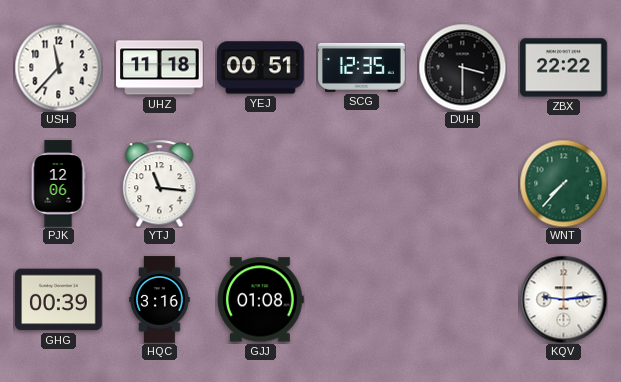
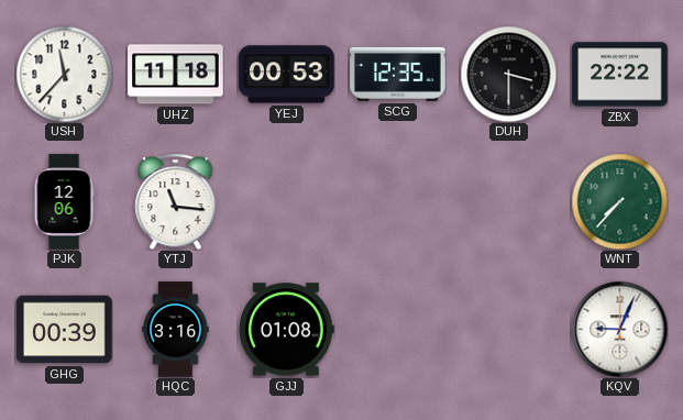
YEJ: 00:51 -> 00:53 (287, 75)
KQV: 9:14 -> 9:04 (619, 329)
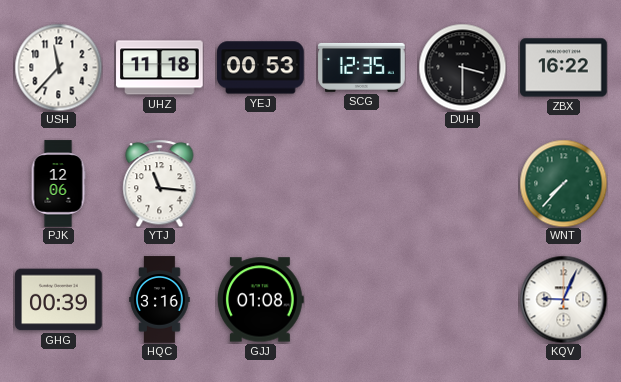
ZBX: 22:22 -> 16:22 (564, 68)
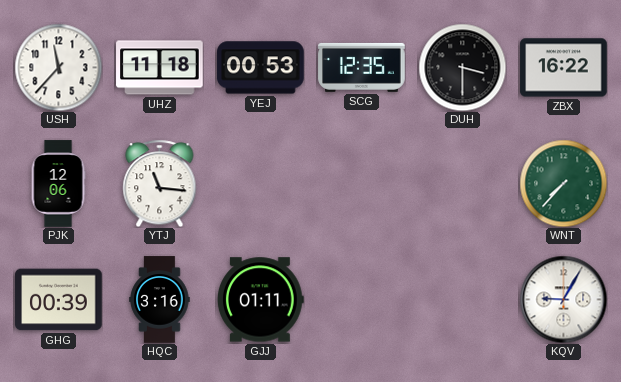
GJJ: 01:08 -> 01:11 (261, 300)
KQV: 9:04 -> 9:05 (563, 299)
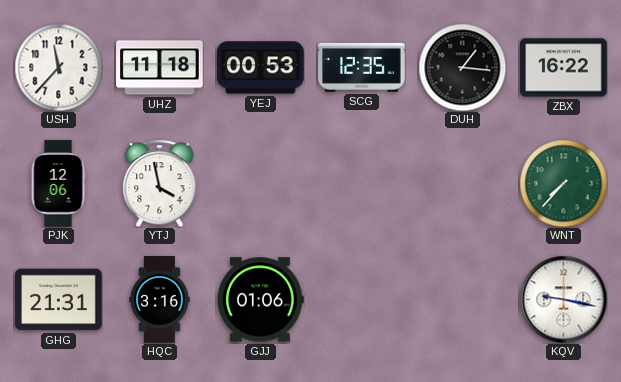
DUH: 3:30 -> 1:16 (462, 67)
YTJ: 11:16 -> 3:58 (160, 183)
GHG: 00:39 -> 21:31 (59, 300)
GJJ: 01:11 -> 01:06 (261, 300)
KQV: 9:05 -> 9:17 (563, 299)
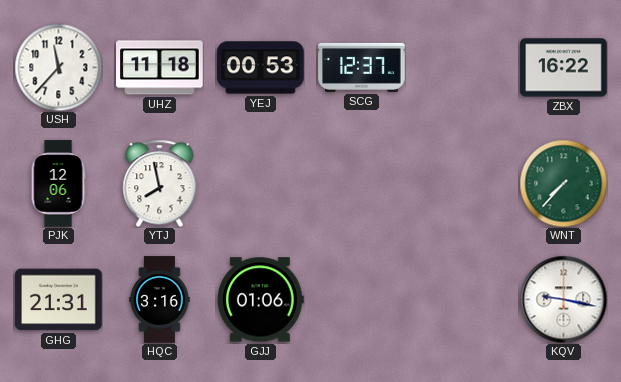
SCG: 12:35 -> 12:37 (362, 67)
DUH: 1:16 -> none (462, 67)
YTJ: 3:58 -> 7:58 (160, 183)
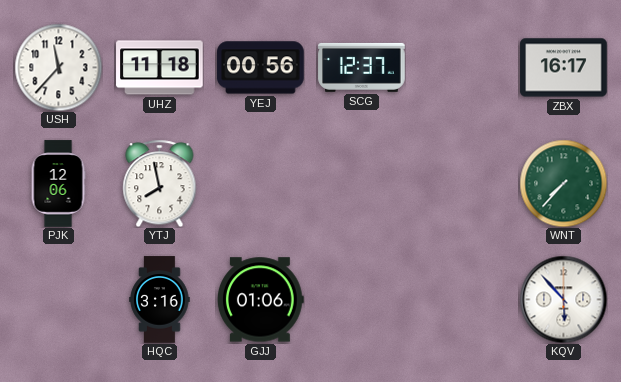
YEJ: 00:53 -> 00:56 (261, 68)
ZBX: 16:22 -> 16:17 (564, 68)
GHG: 21:31 -> none (59, 300)
KQV: 9:17 -> 5:53 (563, 299)
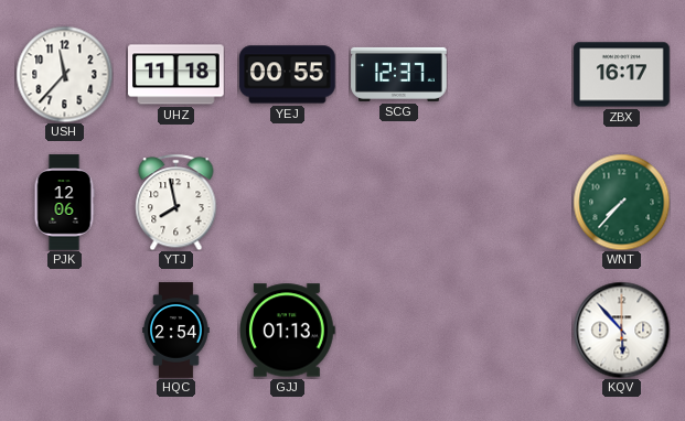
YEJ: 00:56 -> 00:55 (288, 75)
HQC: 3:16 -> 2:54 (176, 331)
GJJ: 01:06 -> 01:13 (288, 331)
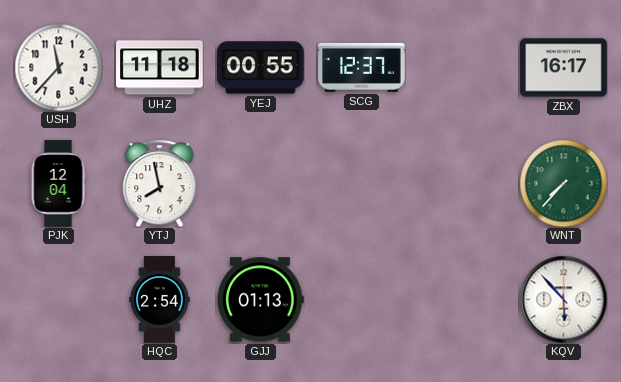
PJK: 12:06 -> 12:04 (58, 184)
